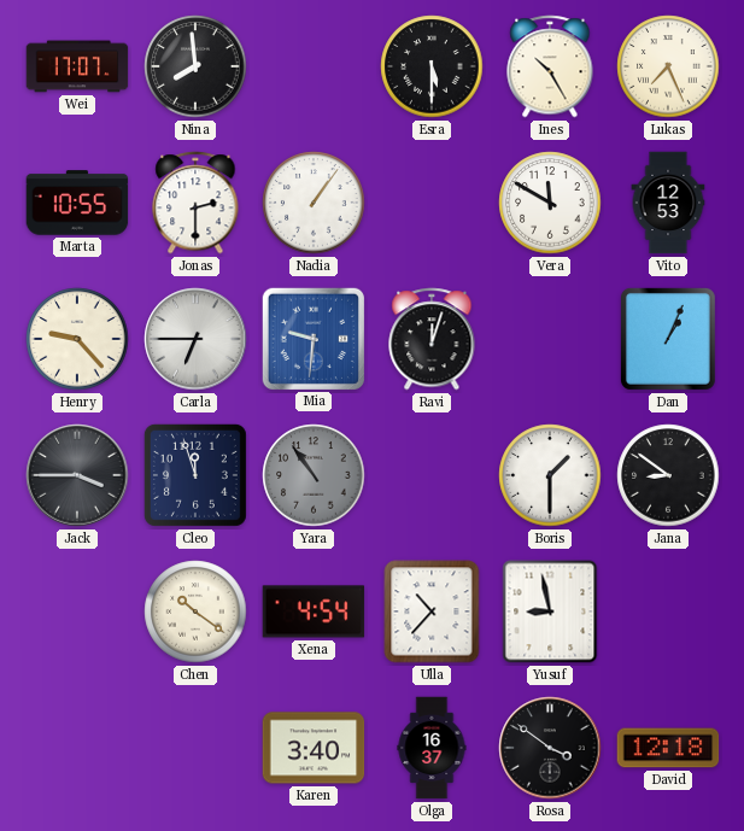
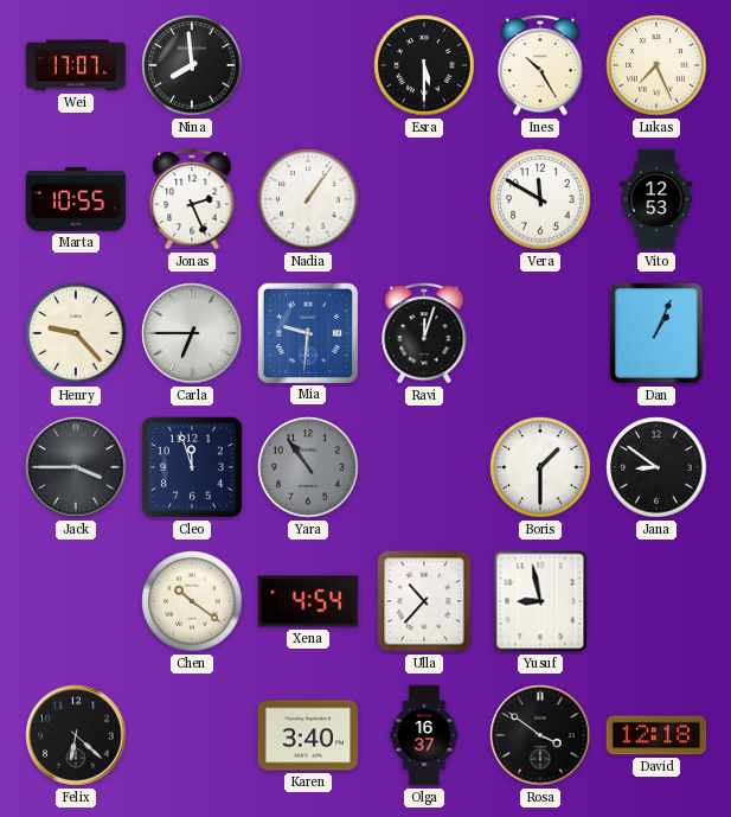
Jonas: 2:30 -> 2:26 (192, 199)
Felix: none -> 6:22 (76, 735)
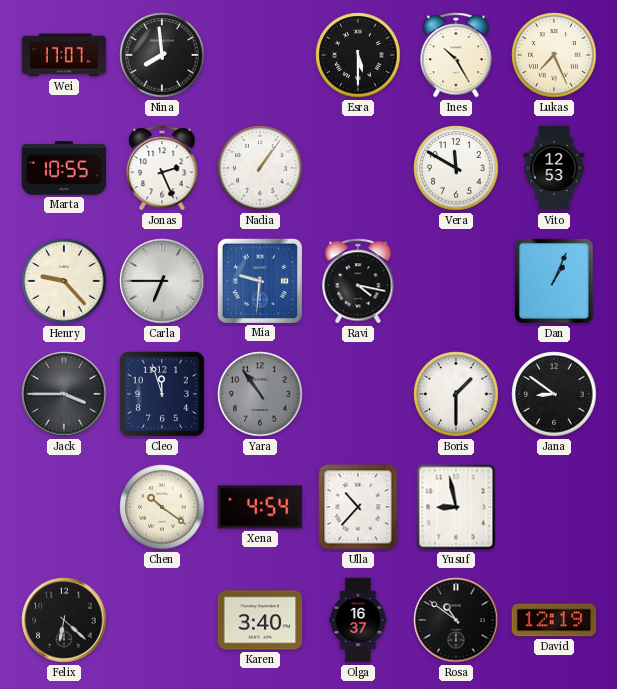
Ravi: 12:03 -> 4:17 (358, 281)
Rosa: 3:51 -> 10:51 (456, 620)
David: 12:18 -> 12:19 (554, 620)
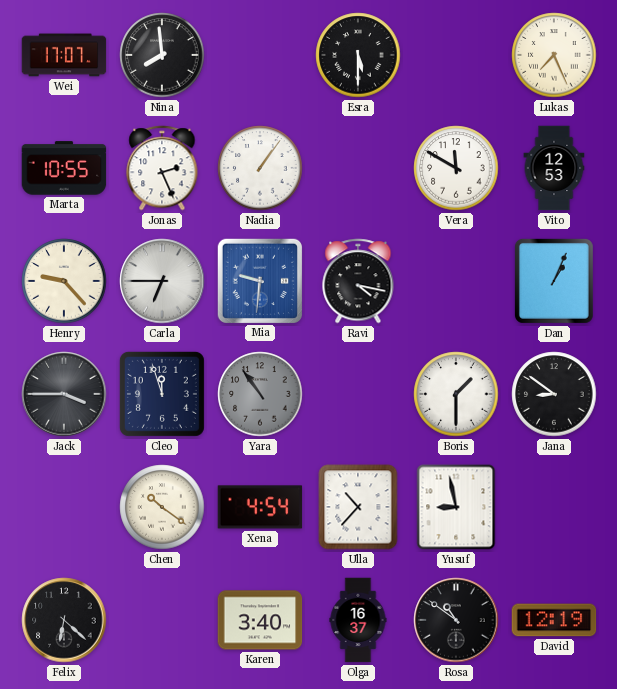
Ines: 10:25 -> none (456, 55)
